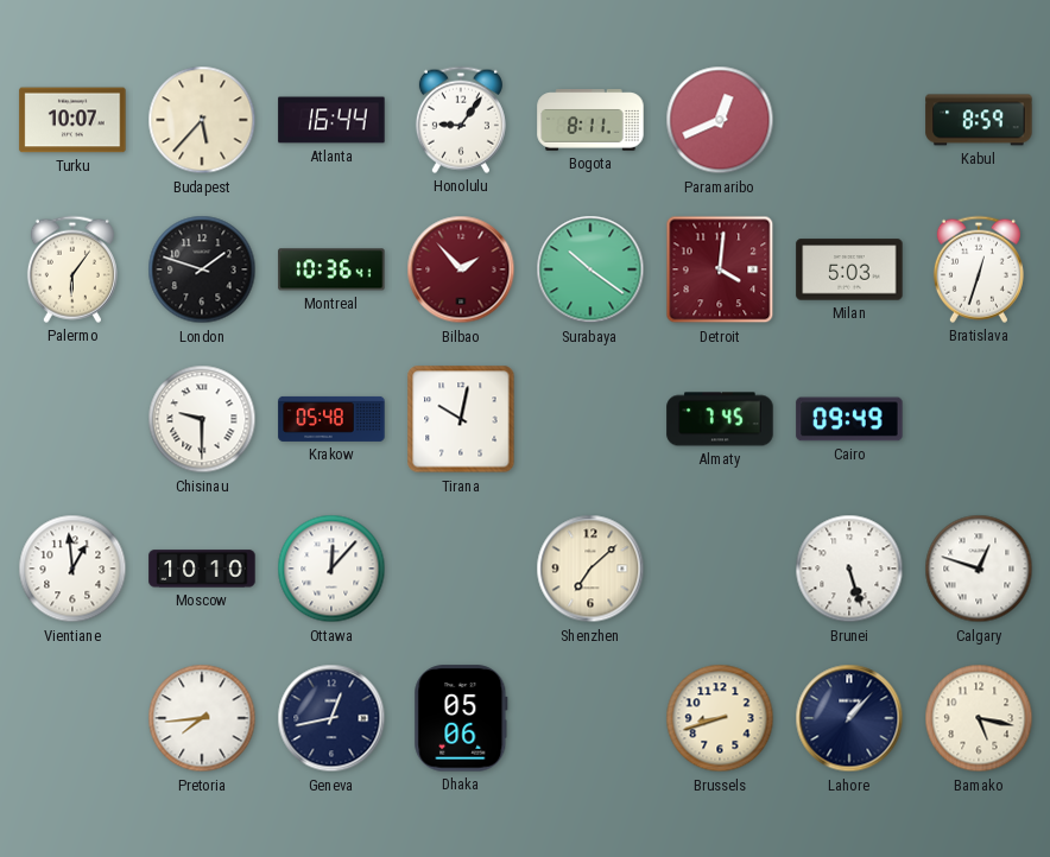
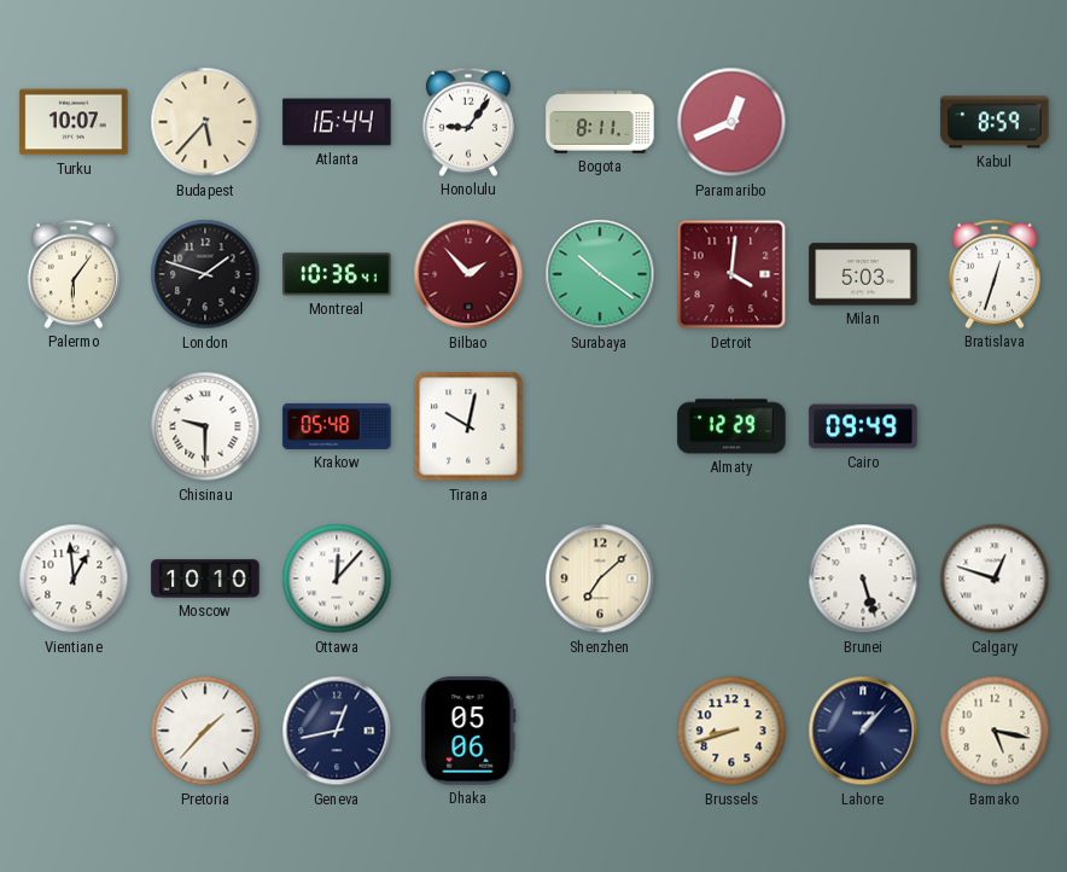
Almaty: 7:45 -> 12:29 (731, 426)
Pretoria: 7:44 -> 1:37 (205, 731)
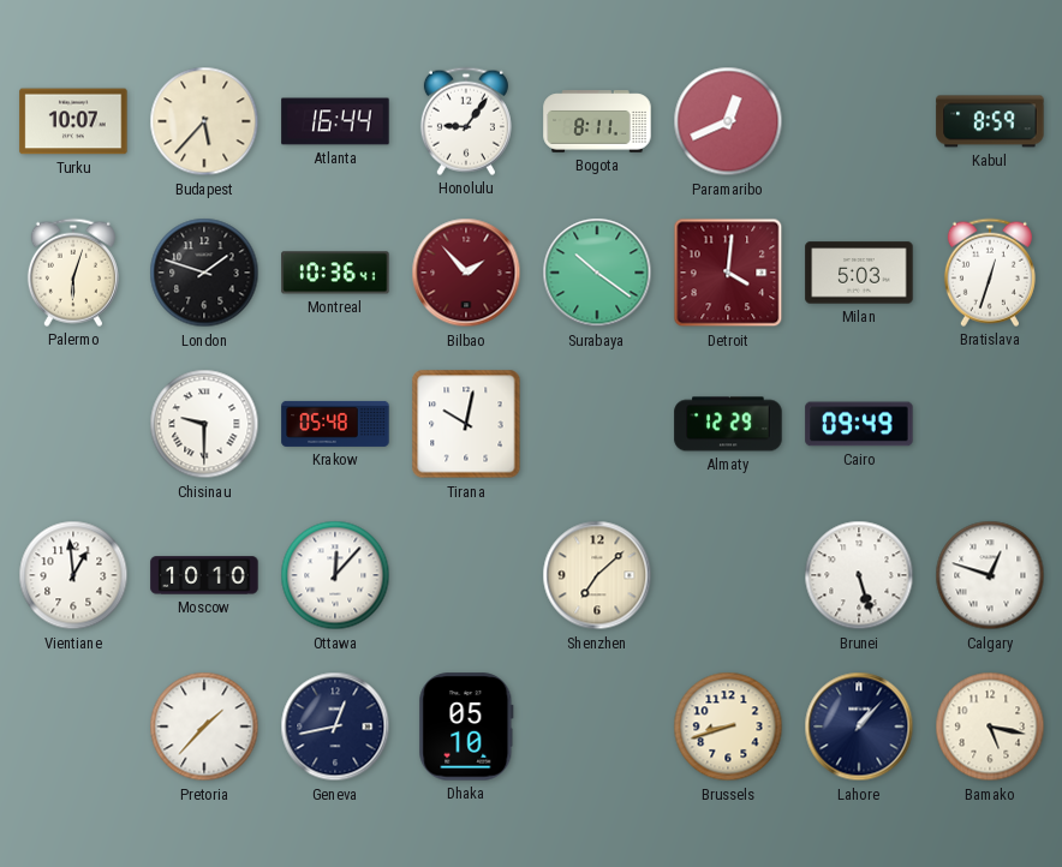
Palermo: 6:06 -> 6:03 (73, 273)
Dhaka: 05:06 -> 05:10 (466, 727)
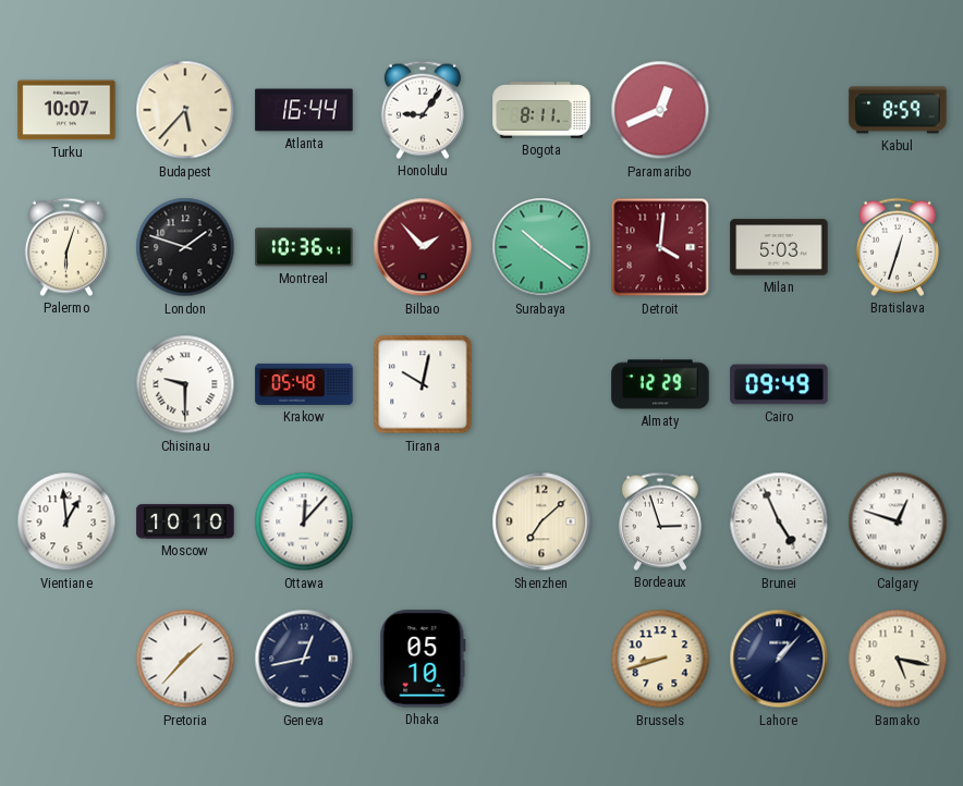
Bordeaux: none -> 2:57 (660, 521)
Brunei: 5:27 -> 4:56 (779, 521)
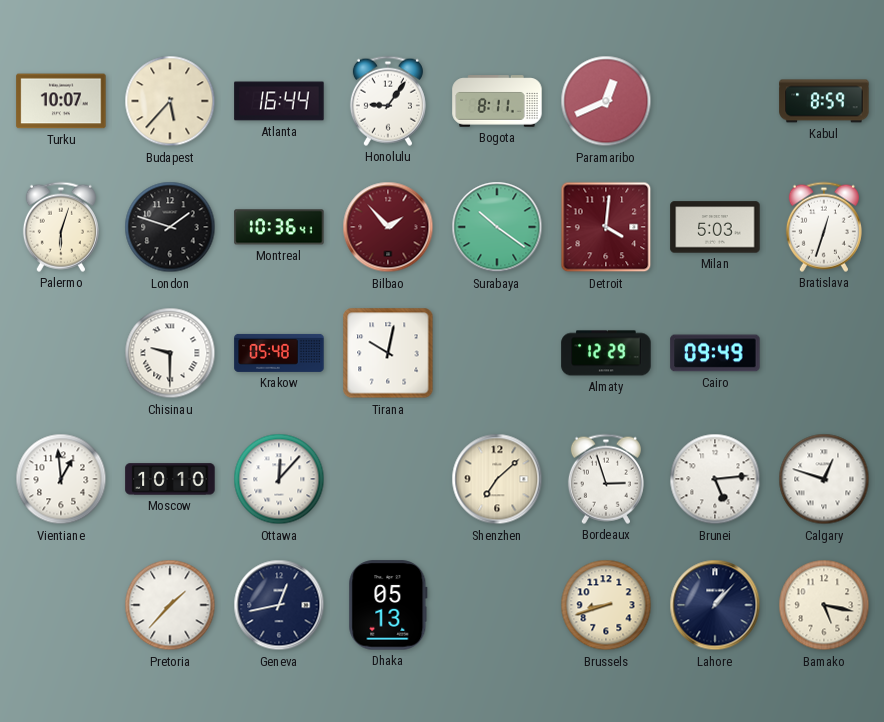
Brunei: 4:56 -> 5:14 (715, 479)
Dhaka: 05:10 -> 05:13 (388, 605)
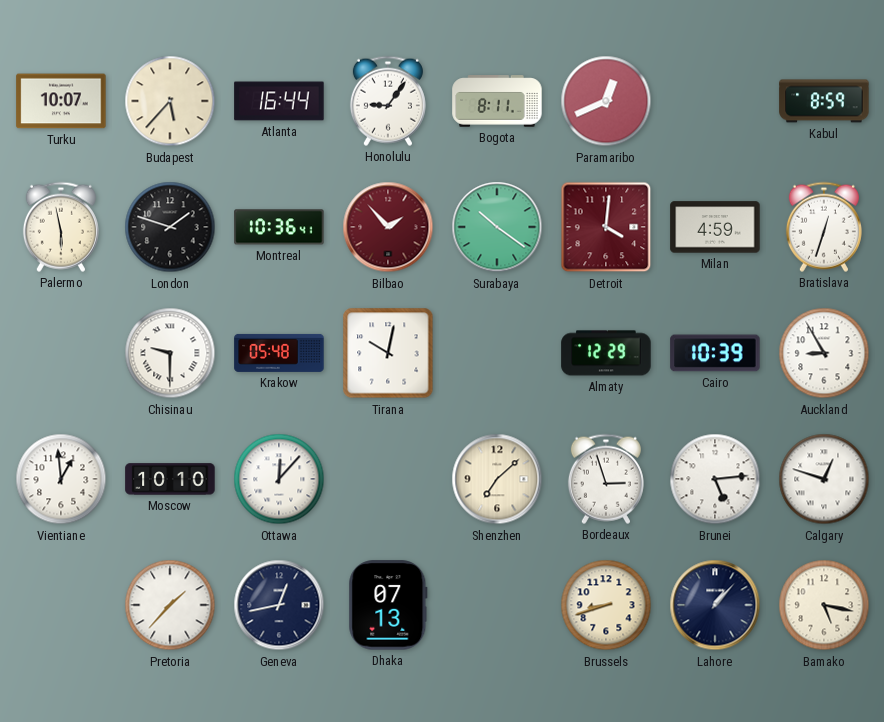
Palermo: 6:03 -> 5:58 (61, 227)
Milan: 5:03 -> 4:59 (715, 227)
Cairo: 09:49 -> 10:39 (715, 353)
Auckland: none -> 8:55 (824, 353)
Dhaka: 05:13 -> 07:13 (388, 605)
